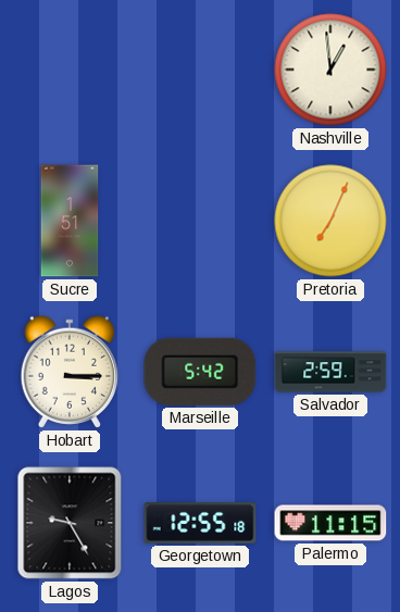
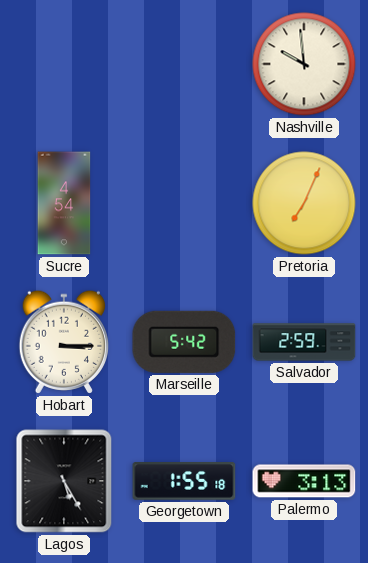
Nashville: 12:59 -> 9:59 (304, 64)
Sucre: 1:51 -> 4:54 (64, 203)
Lagos: 9:25 -> 5:25 (64, 481)
Georgetown: 12:55 -> 1:55 (184, 481)
Palermo: 11:15 -> 3:13 (304, 481)
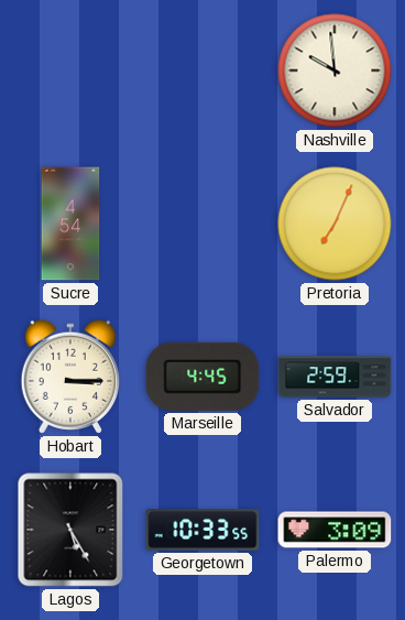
Marseille: 5:42 -> 4:45 (202, 377)
Georgetown: 1:55 -> 10:33 (202, 530)
Palermo: 3:13 -> 3:09 (335, 530)
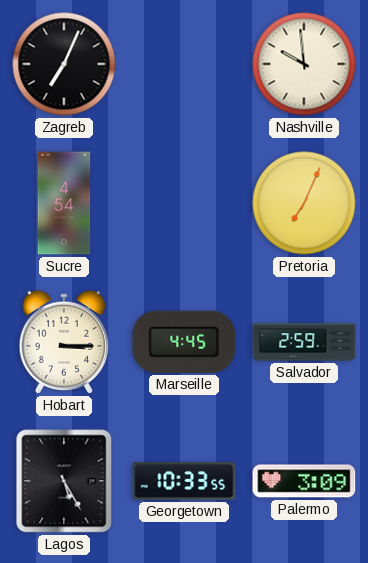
Zagreb: none -> 7:04 (64, 64)
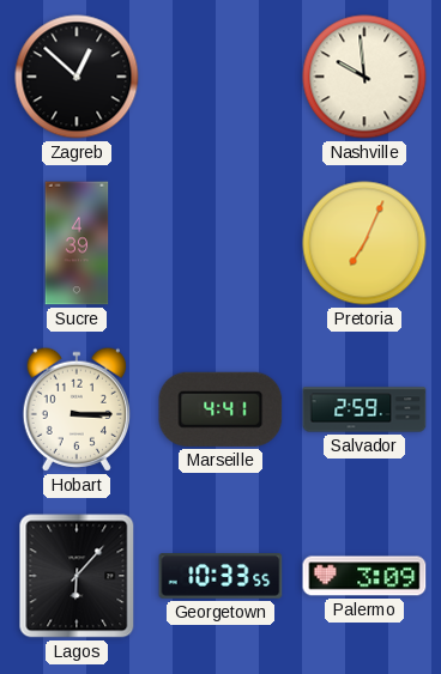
Zagreb: 7:04 -> 12:52 (77, 77)
Sucre: 4:54 -> 4:39 (77, 243)
Marseille: 4:45 -> 4:41 (220, 409)
Lagos: 5:25 -> 6:07 (77, 576)
